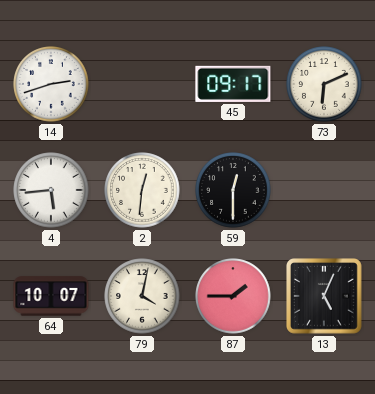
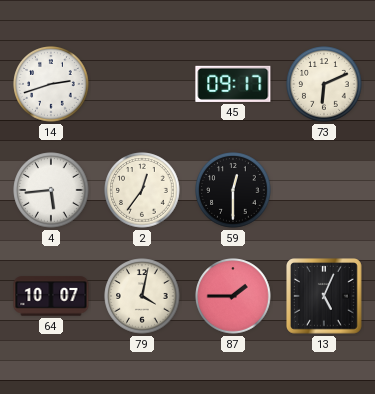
2: 12:31 -> 12:36 (142, 190)
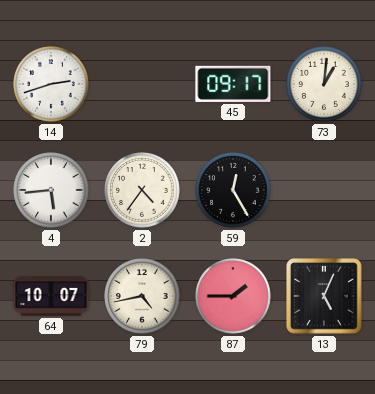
73: 6:11 -> 1:01 (324, 84)
2: 12:36 -> 4:36 (142, 190)
59: 12:30 -> 12:25 (233, 190)
79: 4:02 -> 4:43 (142, 296)
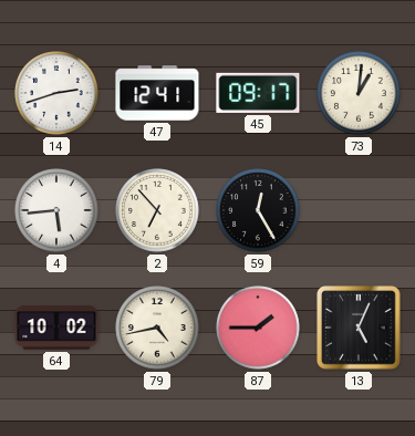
47: none -> 12:41 (157, 93)
2: 4:36 -> 6:53 (157, 210)
64: 10:07 -> 10:02 (56, 328)
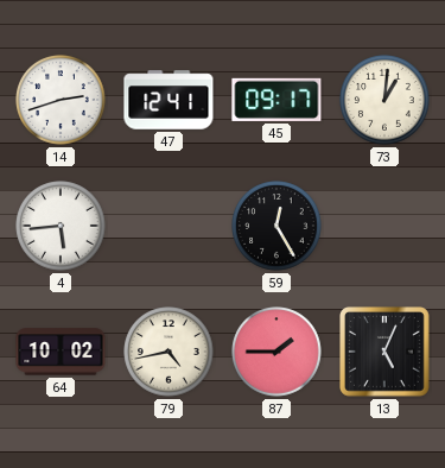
2: 6:53 -> none (157, 210)
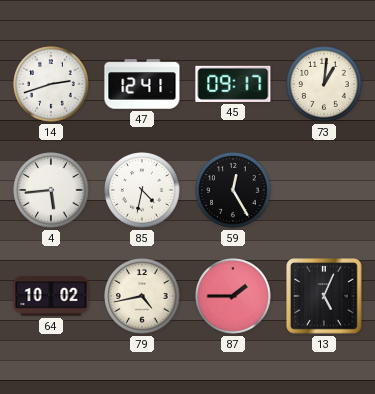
85: none -> 4:32 (142, 190)
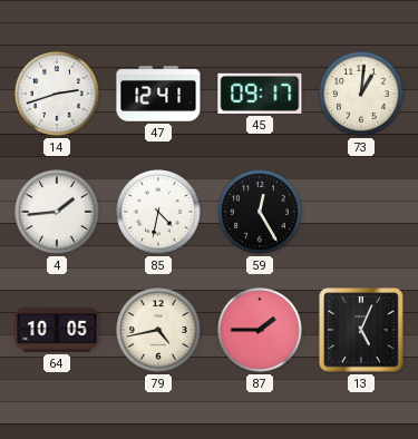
4: 5:44 -> 1:44 (57, 212)
64: 10:02 -> 10:05 (57, 330)
